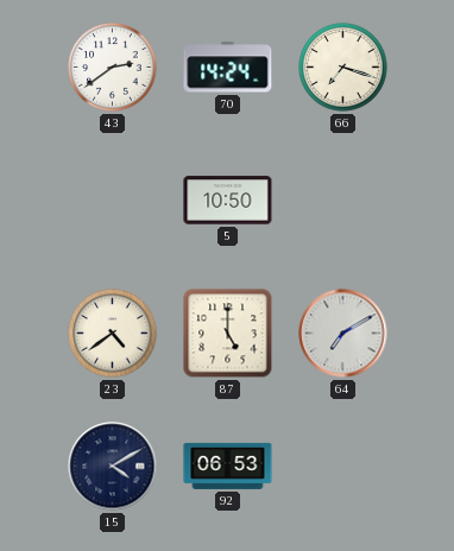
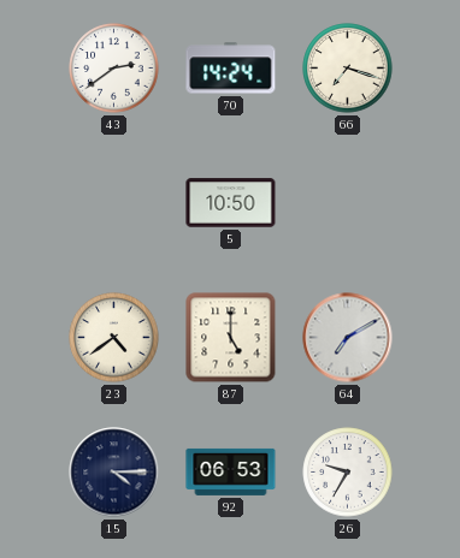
15: 4:10 -> 4:15 (114, 473)
26: none -> 9:35 (348, 473)
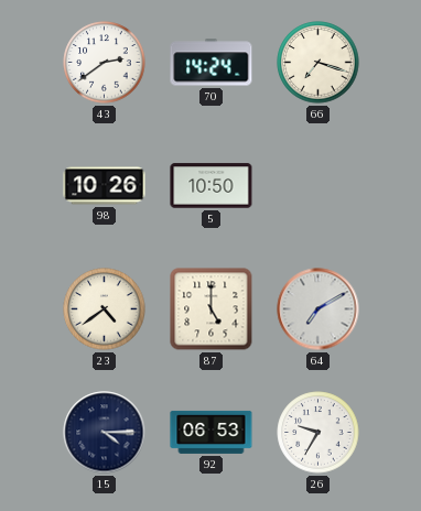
98: none -> 10:26 (105, 186)
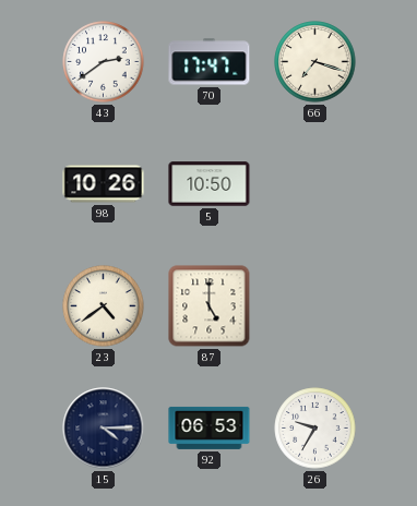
70: 14:24 -> 17:47 (210, 62)
64: 7:10 -> none (319, 309)
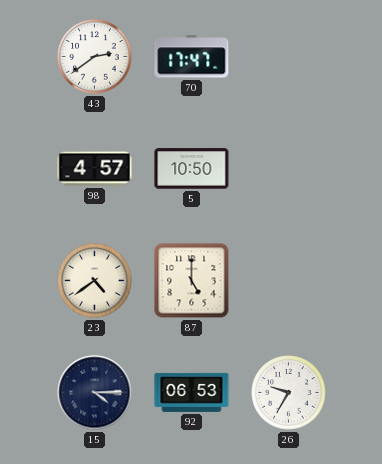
66: 7:18 -> none (315, 62)
98: 10:26 -> 4:57 (95, 169)
